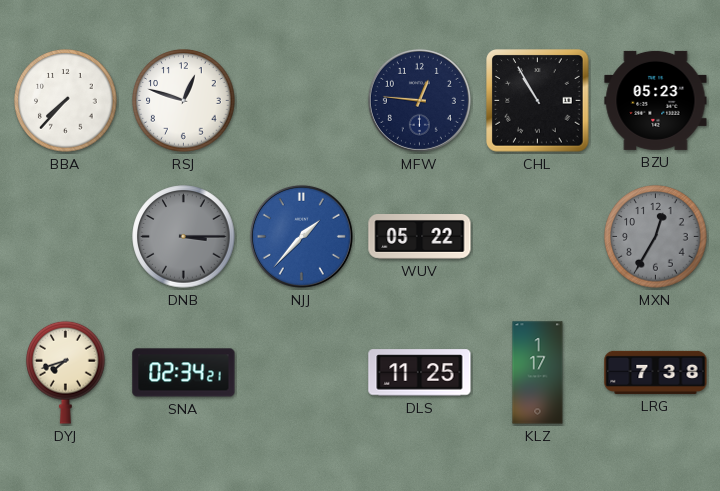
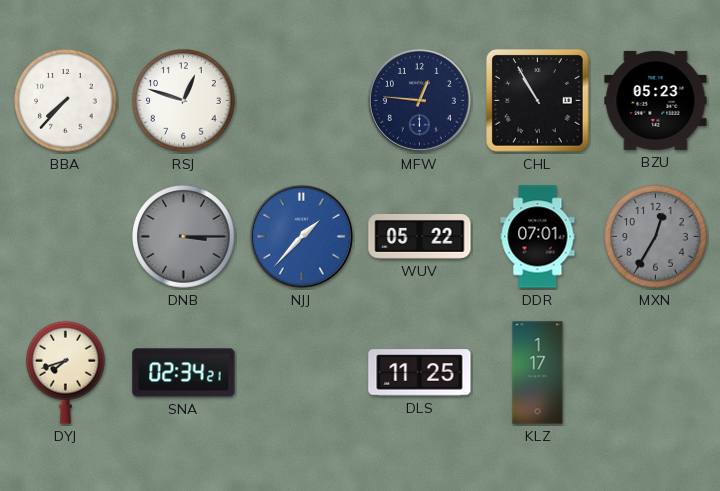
DDR: none -> 07:01 (538, 237)
LRG: 7:38 -> none (656, 372)
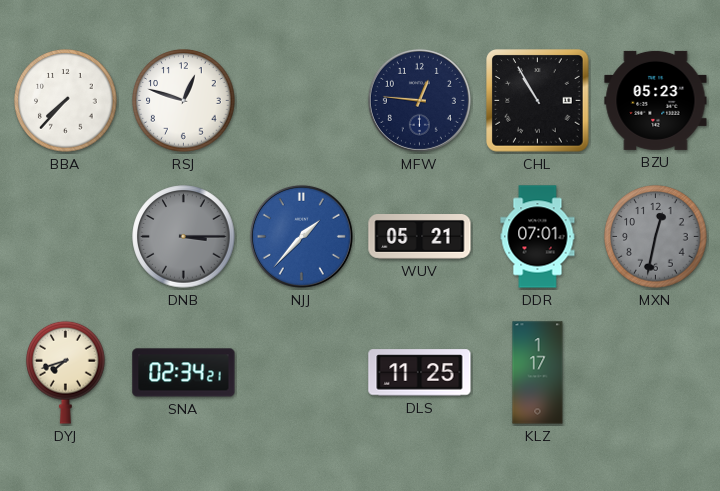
WUV: 05:22 -> 05:21 (420, 237)
MXN: 12:35 -> 12:32 (656, 237)
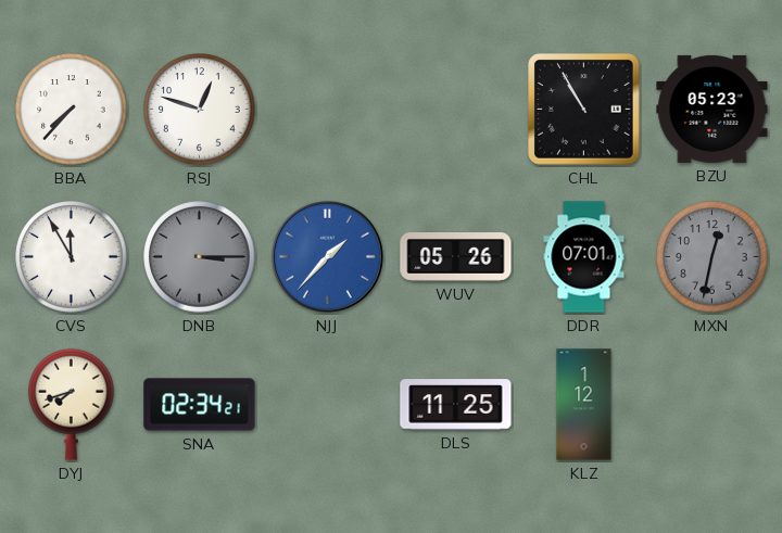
MFW: 12:46 -> none (419, 100)
CVS: none -> 11:55 (72, 257)
WUV: 05:21 -> 05:26 (456, 257)
KLZ: 1:17 -> 1:12 (584, 405)
